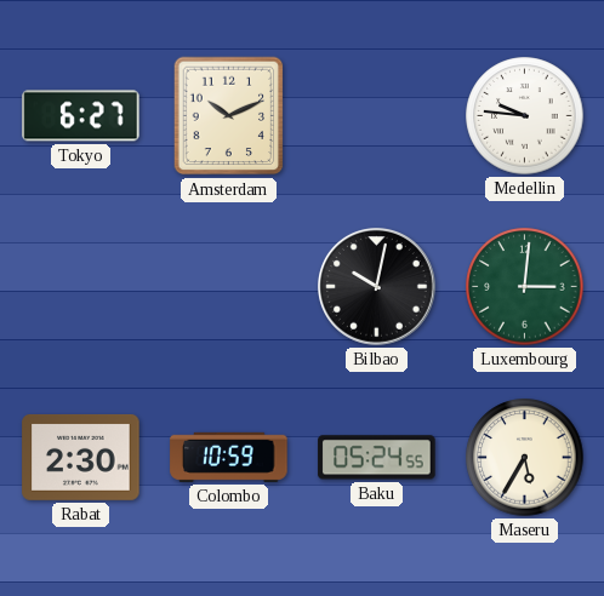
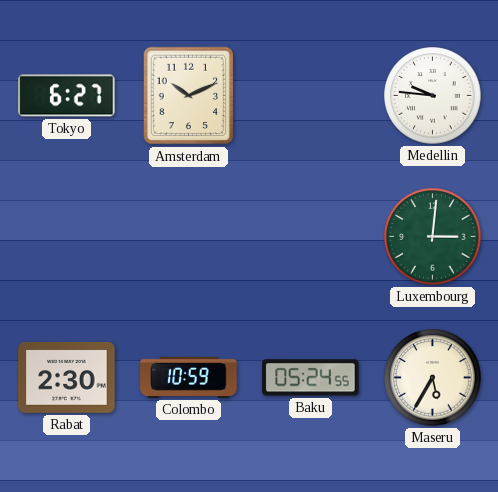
Bilbao: 10:02 -> none (377, 287)
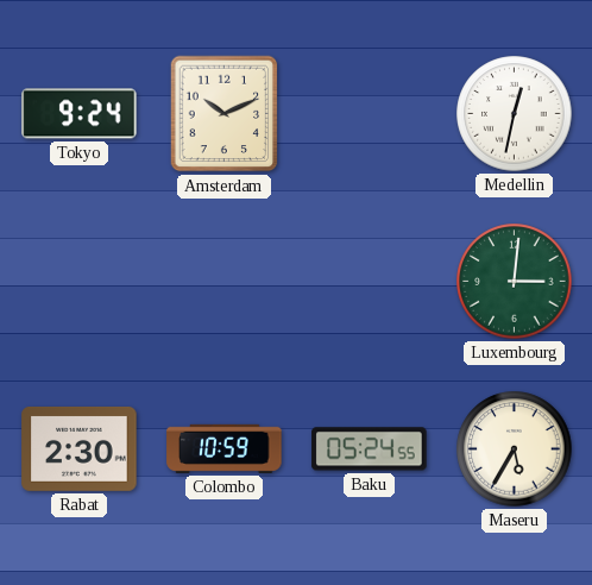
Tokyo: 6:27 -> 9:24 (80, 114)
Medellin: 9:46 -> 12:32 (515, 114)
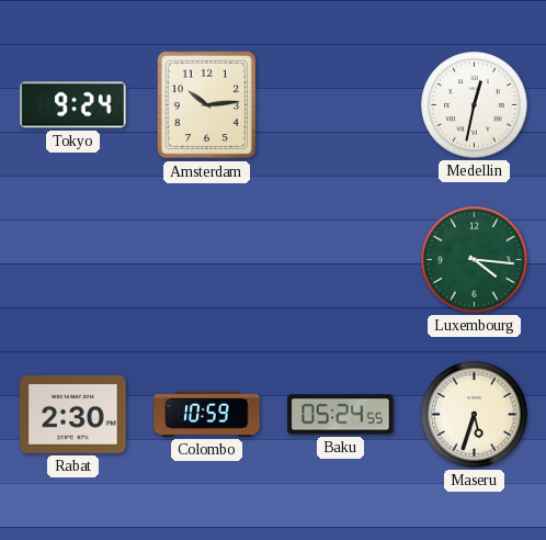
Amsterdam: 10:11 -> 10:14 (207, 105)
Luxembourg: 3:01 -> 4:16 (475, 260)
Maseru: 5:35 -> 5:33 (475, 415)
